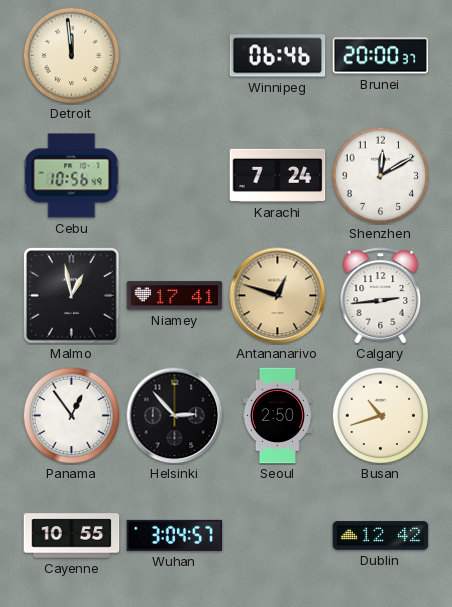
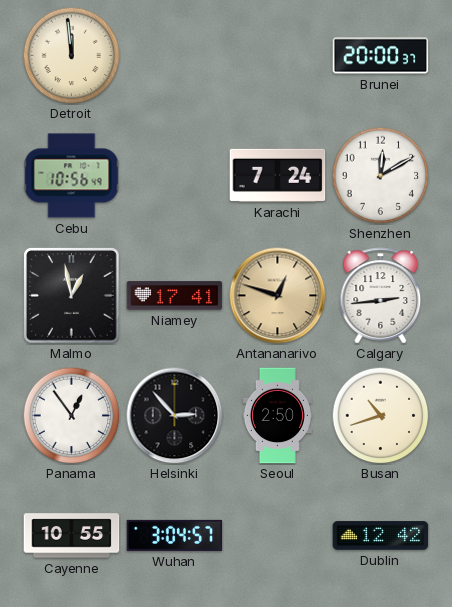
Winnipeg: 06:46 -> none (278, 56)
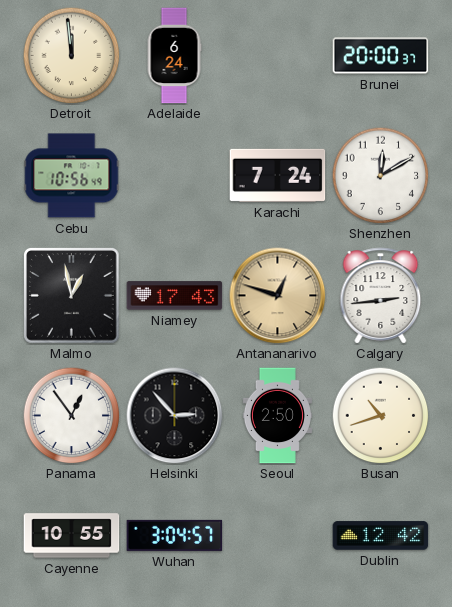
Adelaide: none -> 6:24 (174, 56)
Niamey: 17:41 -> 17:43 (175, 296)
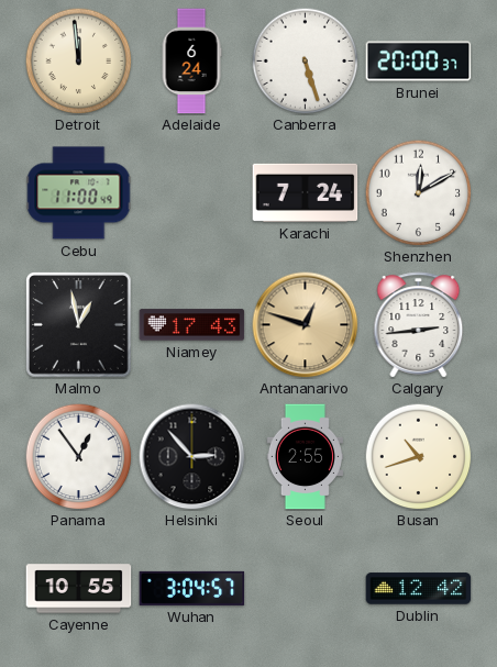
Canberra: none -> 5:27 (305, 60)
Cebu: 10:56 -> 11:00 (79, 193)
Seoul: 2:50 -> 2:55 (305, 457)
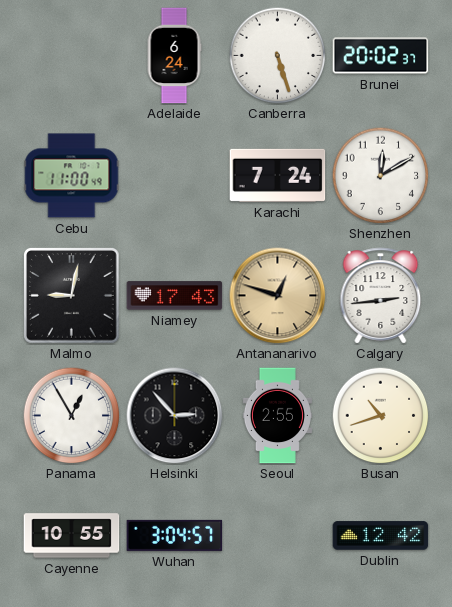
Detroit: 11:59 -> none (78, 60)
Brunei: 20:00 -> 20:02 (381, 56)
Malmo: 12:58 -> 9:02 (72, 296)
Panama: 12:54 -> 12:55 (71, 415)
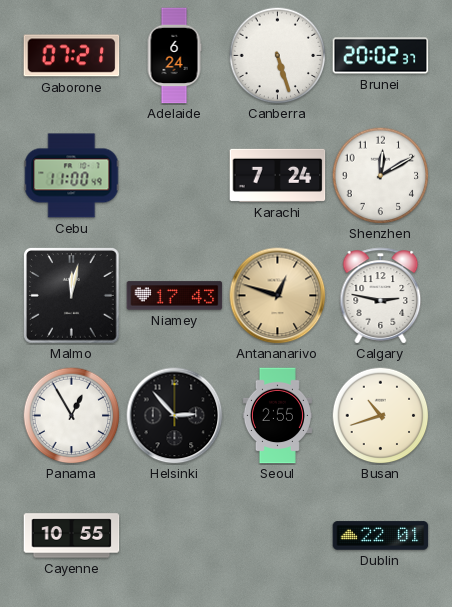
Gaborone: none -> 07:21 (72, 56)
Malmo: 9:02 -> 12:02 (72, 296)
Calgary: 2:44 -> 2:47 (381, 296)
Wuhan: 3:04 -> none (175, 535)
Dublin: 12:42 -> 22:01 (381, 536)
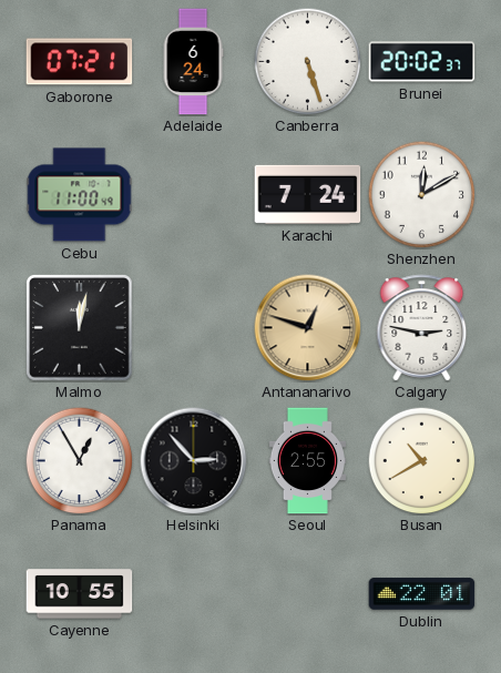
Niamey: 17:43 -> none (175, 296)
Busan: 10:42 -> 10:40 (421, 460)
